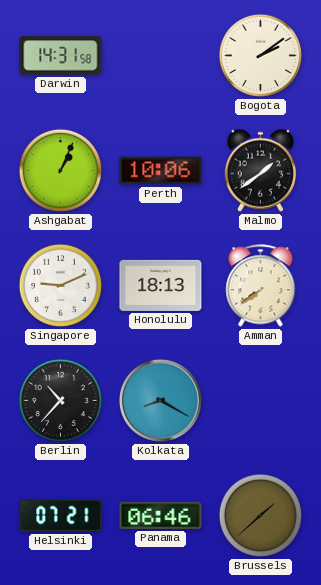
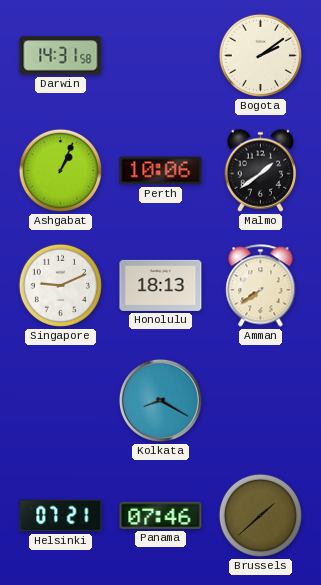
Berlin: 10:37 -> none (60, 400)
Panama: 06:46 -> 07:46 (161, 515)
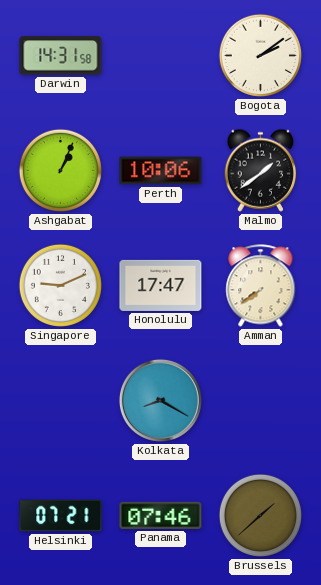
Honolulu: 18:13 -> 17:47 (161, 285)
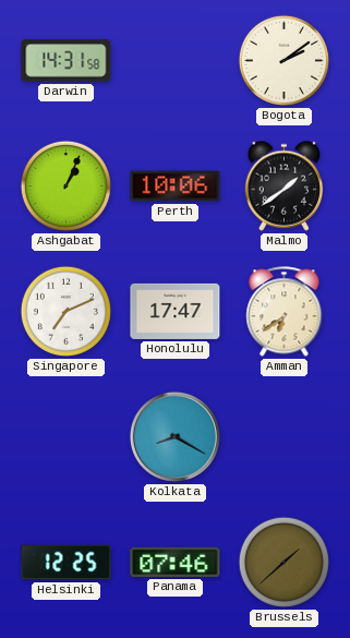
Singapore: 9:11 -> 7:11 (65, 311)
Amman: 7:39 -> 6:39 (285, 312)
Helsinki: 07:21 -> 12:25 (67, 563)
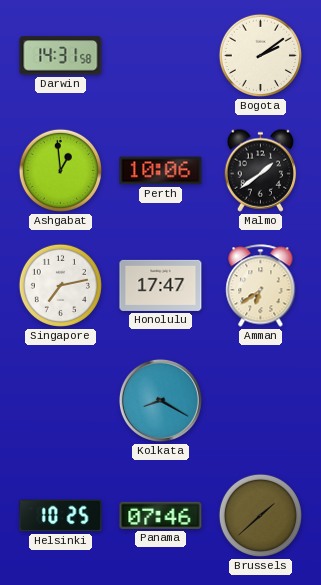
Ashgabat: 1:04 -> 12:59 (60, 170)
Singapore: 7:11 -> 7:13 (60, 285)
Helsinki: 12:25 -> 10:25 (61, 516)
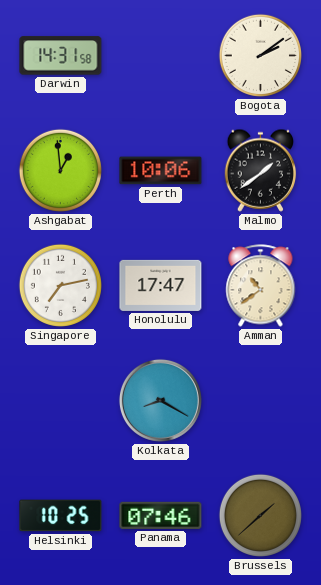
Amman: 6:39 -> 10:39 (261, 286)
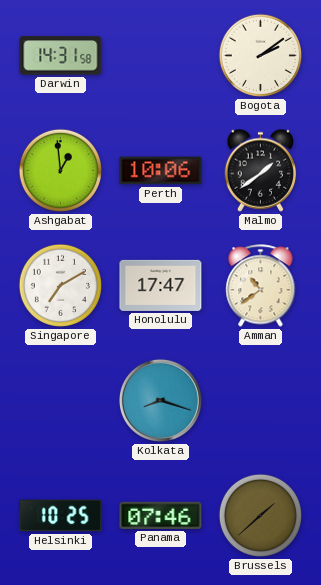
Singapore: 7:13 -> 7:10 (60, 285)
Kolkata: 8:20 -> 8:18 (160, 400)
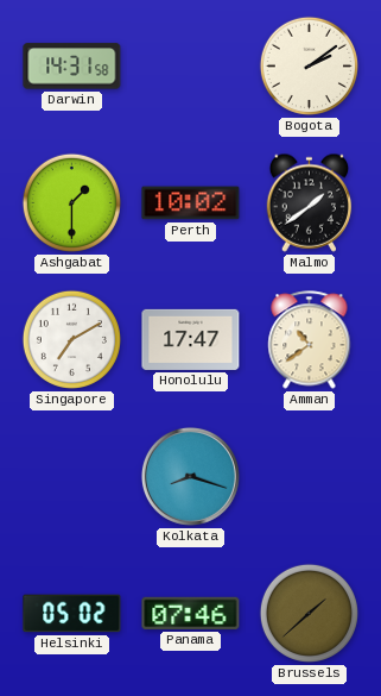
Ashgabat: 12:59 -> 1:30 (71, 202)
Perth: 10:06 -> 10:02 (191, 203)
Helsinki: 10:25 -> 05:02 (72, 614)
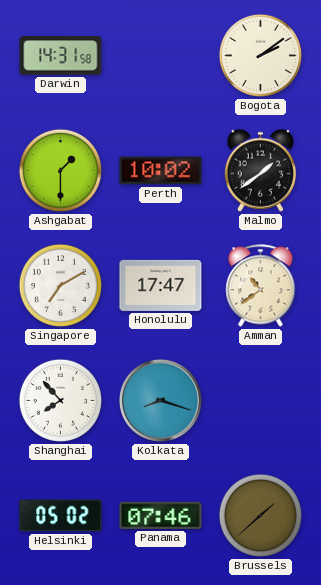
Shanghai: none -> 7:53 (60, 400)
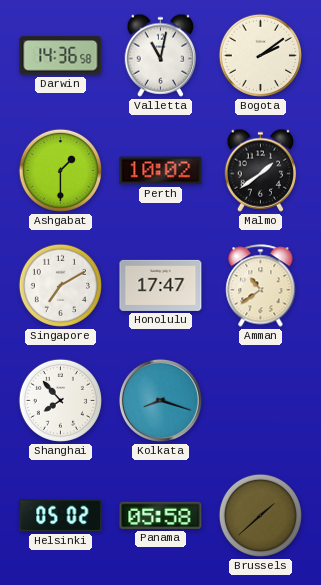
Darwin: 14:31 -> 14:36 (61, 56)
Valletta: none -> 11:02 (161, 55)
Panama: 07:46 -> 05:58 (161, 515)
